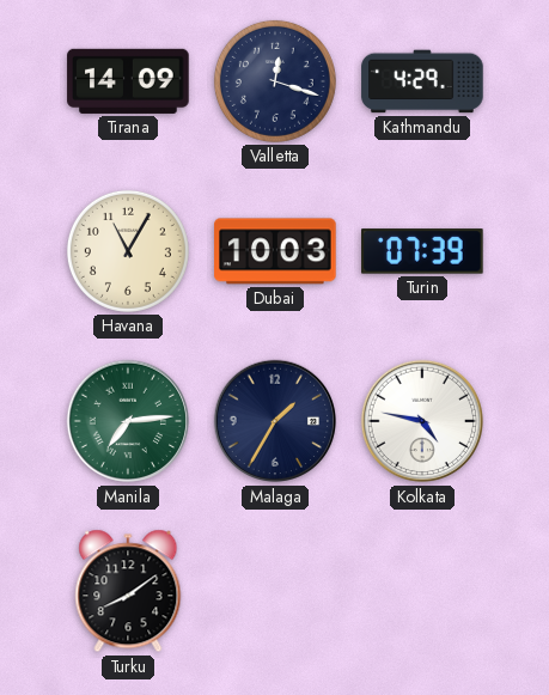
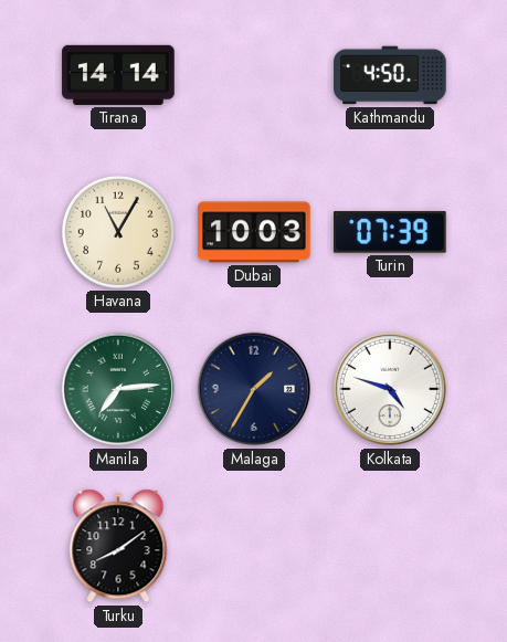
Tirana: 14:09 -> 14:14 (118, 75)
Valletta: 12:18 -> none (275, 81)
Kathmandu: 4:29 -> 4:50 (390, 75)
Kolkata: 4:47 -> 4:48 (390, 389)
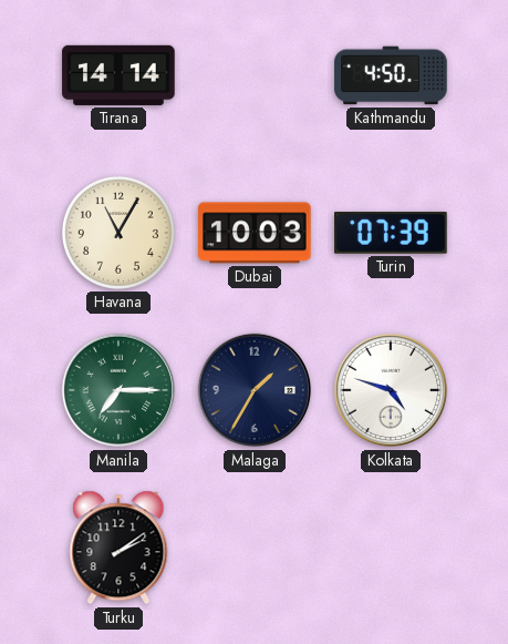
Manila: 7:14 -> 7:15 (118, 390)
Turku: 8:09 -> 2:09 (118, 548)
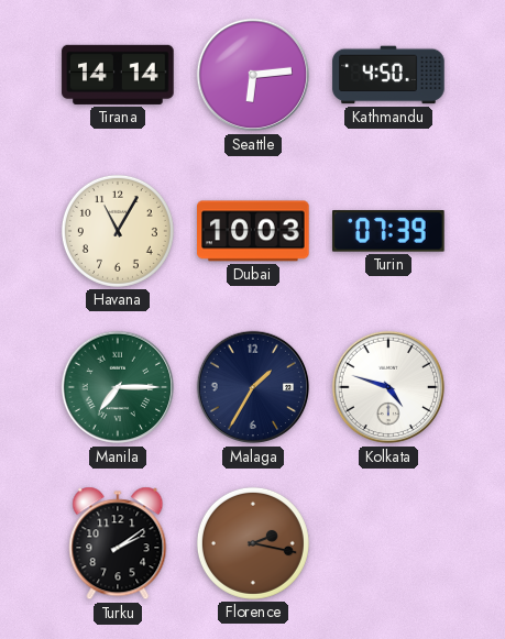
Seattle: none -> 6:14 (253, 75)
Florence: none -> 2:17 (253, 543)
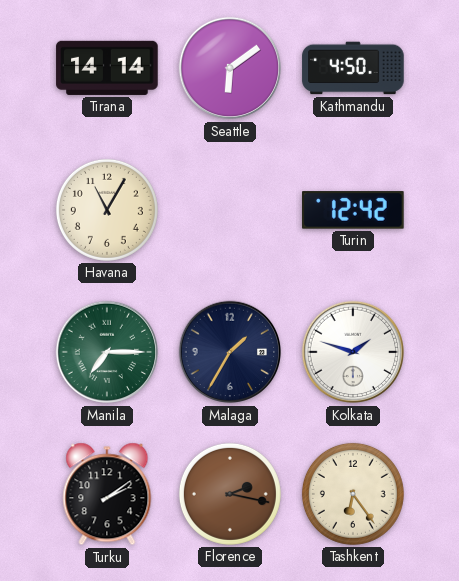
Seattle: 6:14 -> 6:09 (230, 68)
Dubai: 10:03 -> none (253, 231)
Turin: 07:39 -> 12:42 (353, 210)
Kolkata: 4:48 -> 1:48 (353, 352)
Tashkent: none -> 6:24 (353, 494)
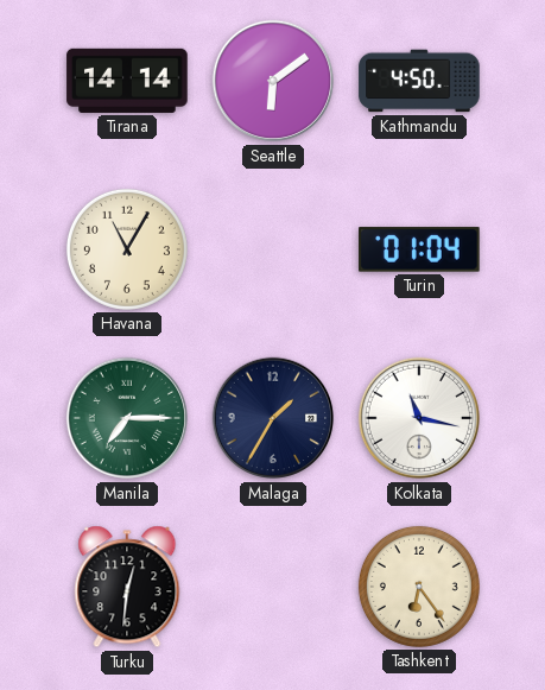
Turin: 12:42 -> 01:04 (419, 249)
Kolkata: 1:48 -> 11:17 (419, 418)
Turku: 2:09 -> 12:31 (127, 587)
Florence: 2:17 -> none (230, 494)
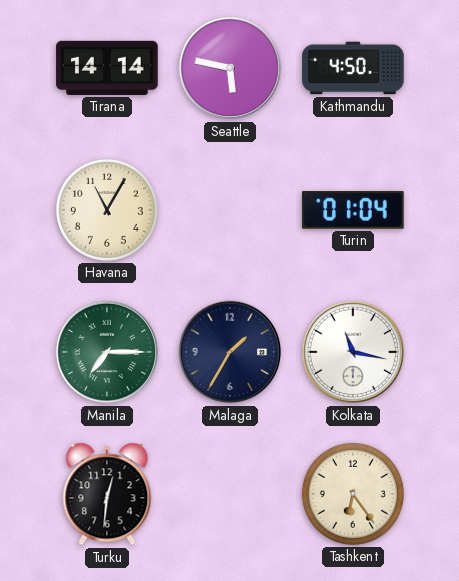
Seattle: 6:09 -> 5:47 (230, 68)
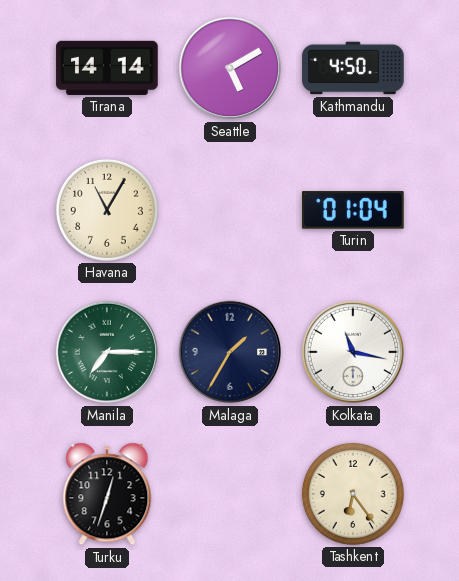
Seattle: 5:47 -> 5:10 (230, 68)
Turku: 12:31 -> 12:33 (107, 494)
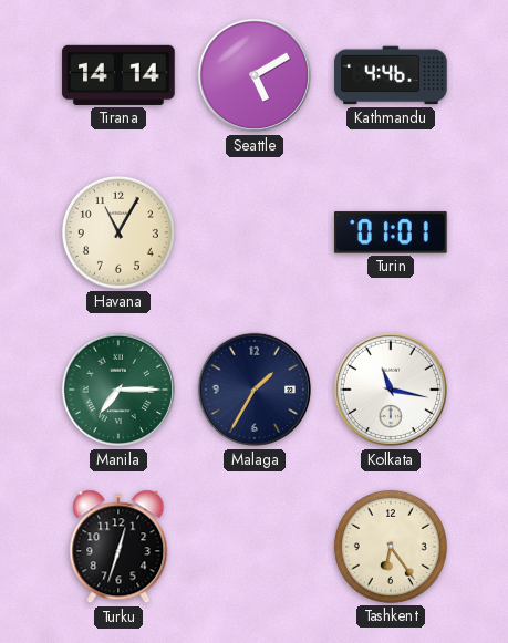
Kathmandu: 4:50 -> 4:46 (391, 75)
Turin: 01:04 -> 01:01 (391, 232)
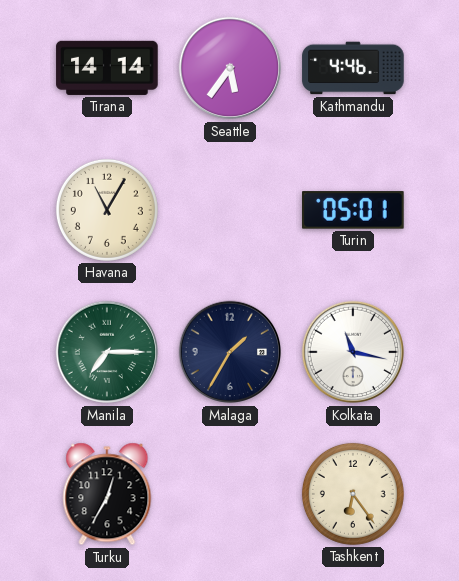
Seattle: 5:10 -> 5:36 (230, 68)
Turin: 01:01 -> 05:01 (353, 210)
Turku: 12:33 -> 12:35 (107, 494)
